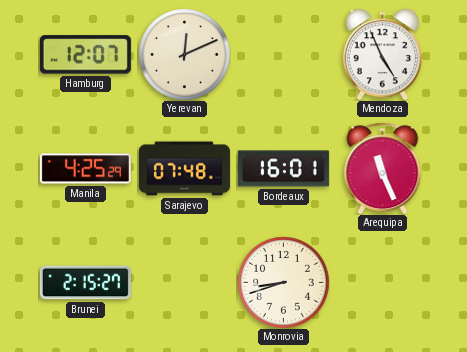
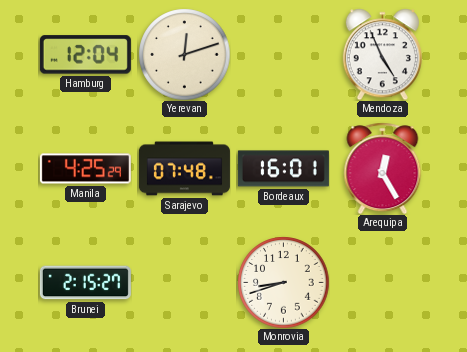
Hamburg: 12:07 -> 12:04 (85, 55)
Yerevan: 12:11 -> 12:12 (184, 54)
Arequipa: 11:26 -> 12:25 (383, 168)
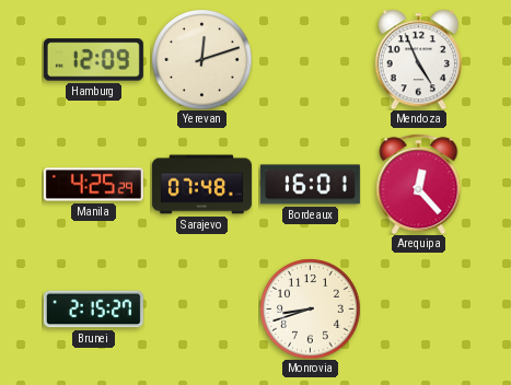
Hamburg: 12:04 -> 12:09 (93, 60)
Arequipa: 12:25 -> 12:23 (419, 184)
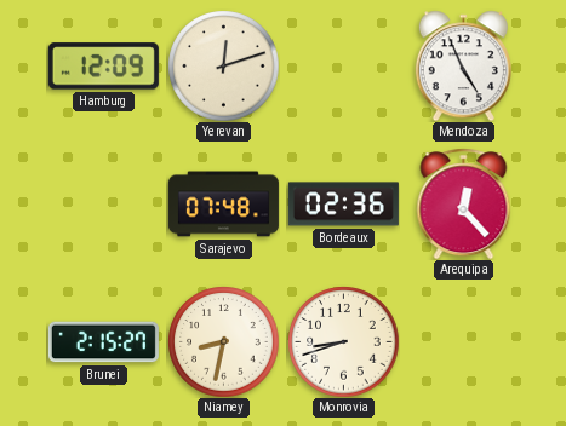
Manila: 4:25 -> none (93, 185)
Bordeaux: 16:01 -> 02:36 (343, 205)
Niamey: none -> 8:32 (223, 341)
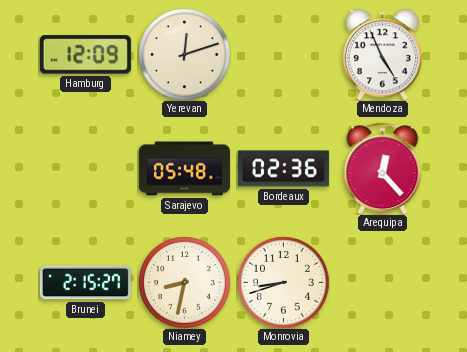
Sarajevo: 07:48 -> 05:48 (184, 169)
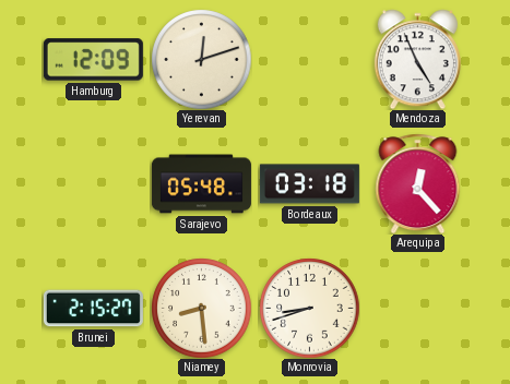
Bordeaux: 02:36 -> 03:18 (309, 184)
Niamey: 8:32 -> 8:29 (201, 308)
